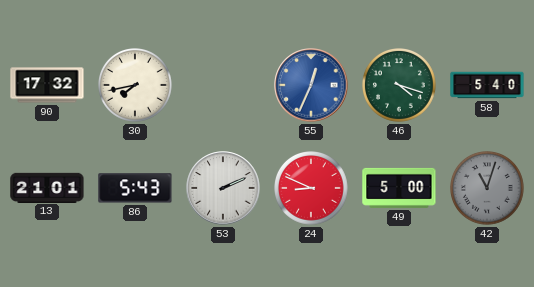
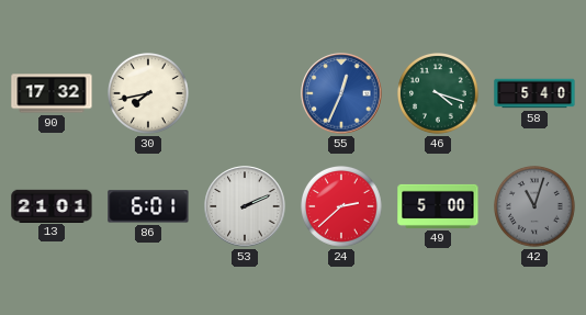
86: 5:43 -> 6:01 (148, 206)
24: 8:49 -> 2:38 (342, 207)
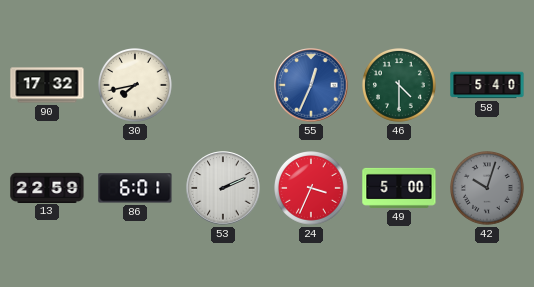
46: 4:18 -> 4:30 (400, 86)
13: 21:01 -> 22:59 (47, 187)
24: 2:38 -> 3:34 (312, 189)
42: 11:03 -> 10:03 (488, 189)
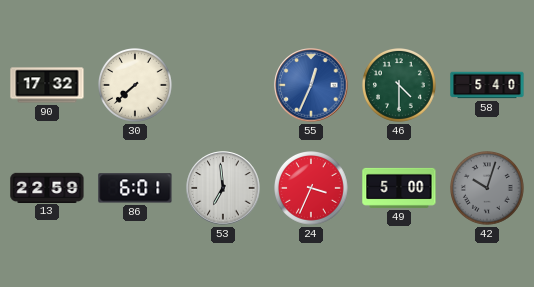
30: 7:43 -> 7:38 (136, 86)
53: 2:11 -> 6:59 (223, 188)
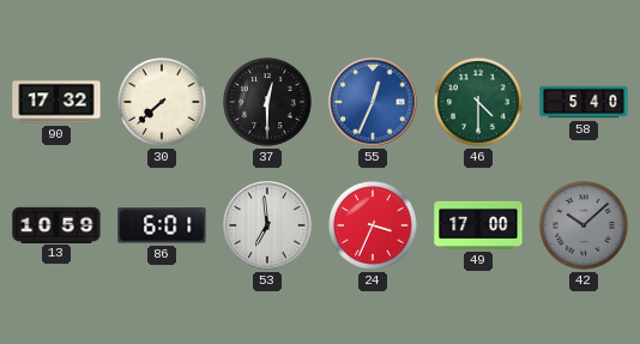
37: none -> 12:30 (268, 103)
13: 22:59 -> 10:59 (56, 224)
49: 5:00 -> 17:00 (478, 225)
42: 10:03 -> 10:08 (585, 227)
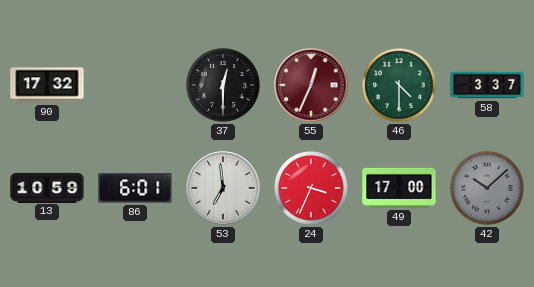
30: 7:38 -> none (163, 103)
55 dial: blue -> burgundy (311, 85)
58: 5:40 -> 3:37 (487, 85)
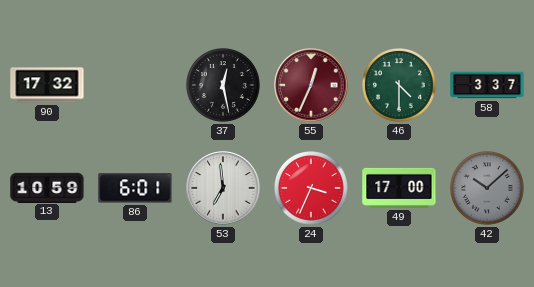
37: 12:30 -> 12:28 (224, 86)
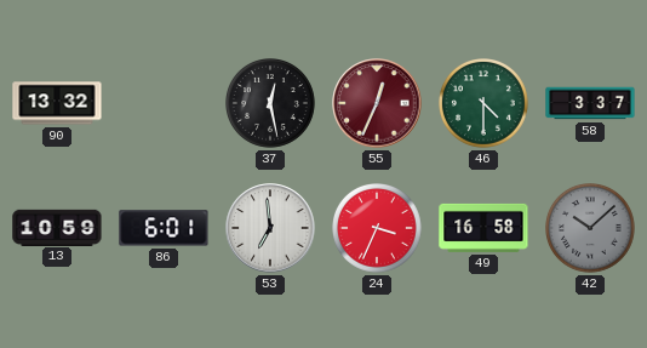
90: 17:32 -> 13:32 (57, 103)
49: 17:00 -> 16:58 (483, 228)
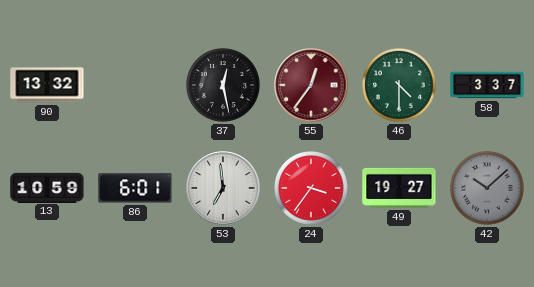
55: 12:34 -> 12:36 (311, 85)
24: 3:34 -> 3:36 (312, 189)
49: 16:58 -> 19:27 (399, 188)
